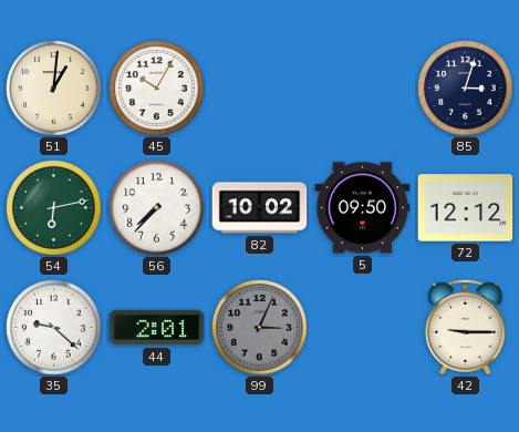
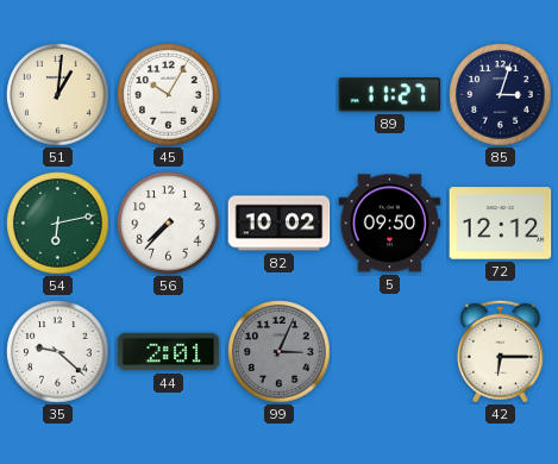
89: none -> 11:27 (390, 95)
42: 9:15 -> 6:15 (500, 351)
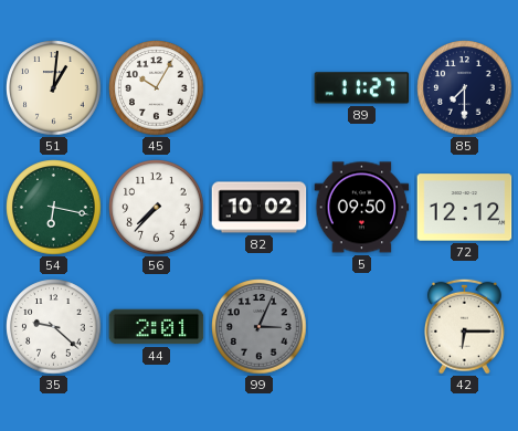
85: 3:03 -> 7:30 (465, 88)
54: 6:13 -> 6:17 (54, 208)
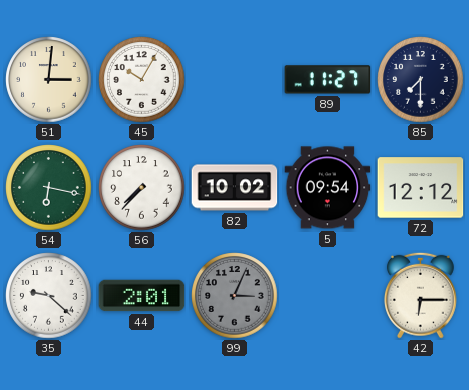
51: 1:01 -> 3:01 (49, 80)
5: 09:50 -> 09:54 (328, 188)
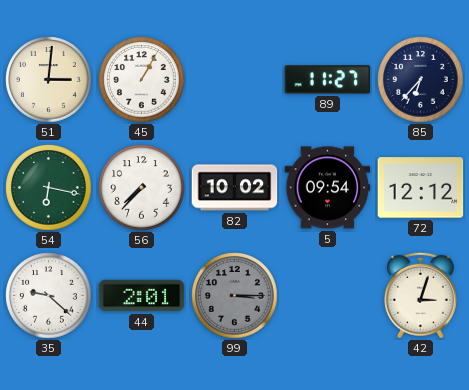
45: 10:05 -> 1:05 (142, 80)
85: 7:30 -> 6:37 (421, 80)
99: 3:04 -> 3:15 (235, 296)
42: 6:15 -> 3:03 (420, 295)
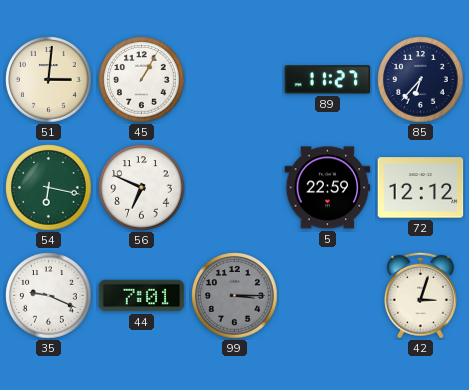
56: 7:37 -> 6:49 (142, 188)
82: 10:02 -> none (235, 188)
5: 09:54 -> 22:59 (328, 188)
35: 9:22 -> 9:19 (49, 296)
44: 2:01 -> 7:01 (142, 296)
